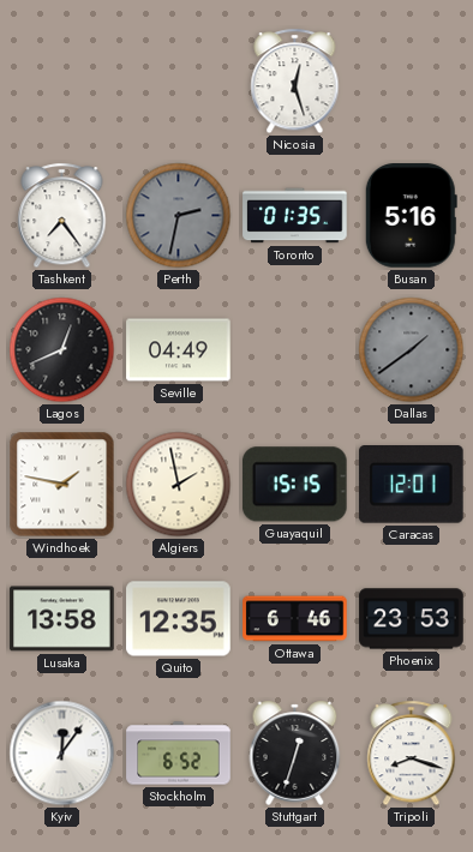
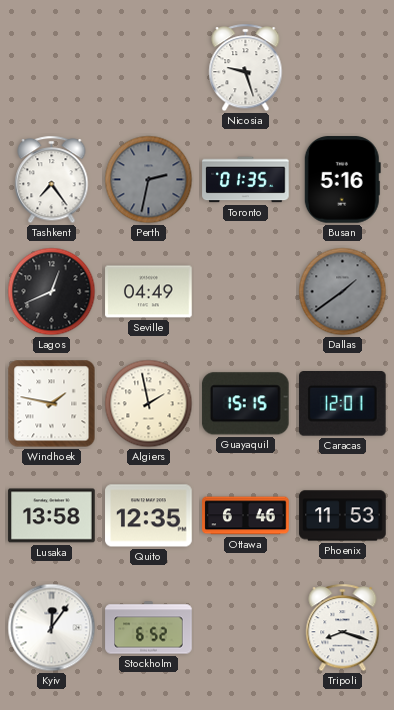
Nicosia: 12:27 -> 9:27 (246, 68)
Phoenix: 23:53 -> 11:53 (343, 516)
Stuttgart: 12:33 -> none (295, 752)
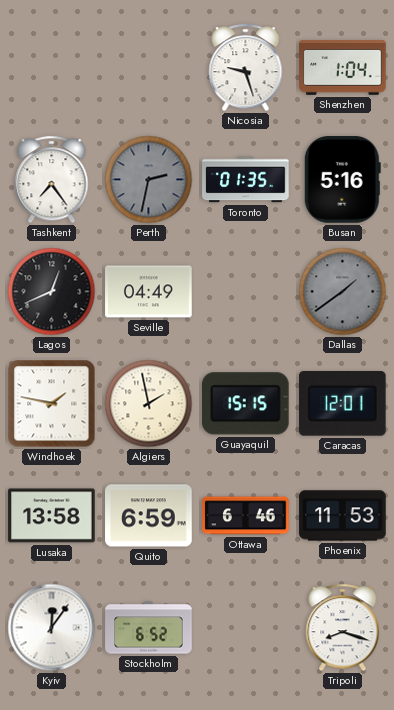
Shenzhen: none -> 1:04 (343, 68)
Quito: 12:35 -> 6:59 (149, 516)
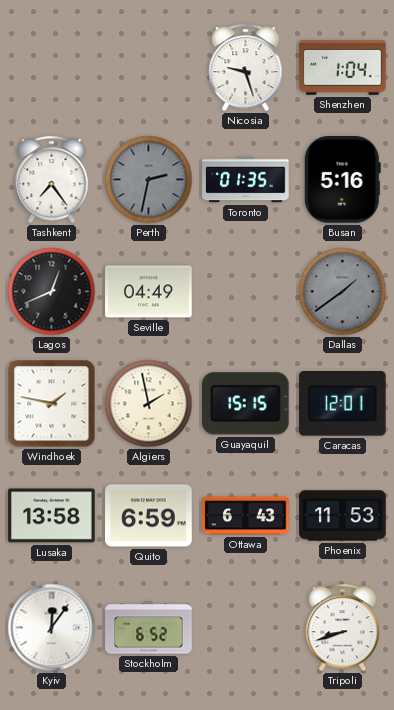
Ottawa: 6:46 -> 6:43 (246, 516)
Tripoli: 8:18 -> 8:42 (343, 628)
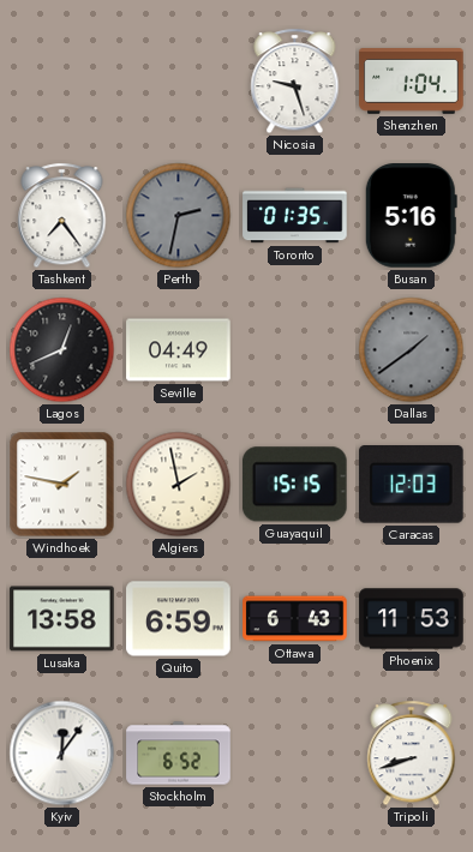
Caracas: 12:01 -> 12:03 (412, 485)
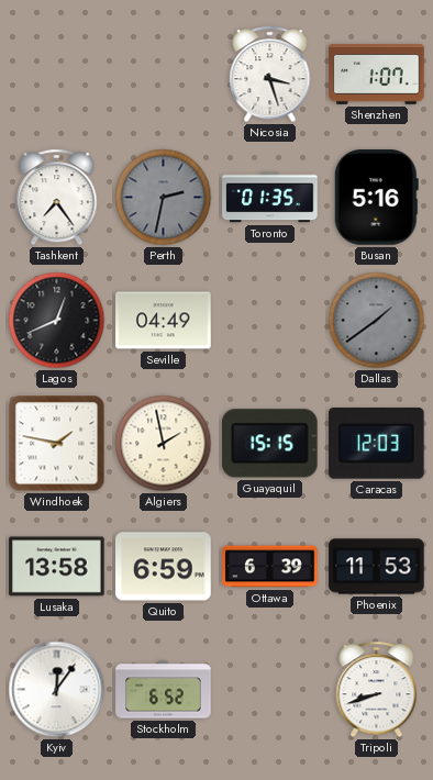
Nicosia: 9:27 -> 3:27 (270, 75)
Shenzhen: 1:04 -> 1:07 (377, 75)
Ottawa: 6:43 -> 6:39 (270, 567)
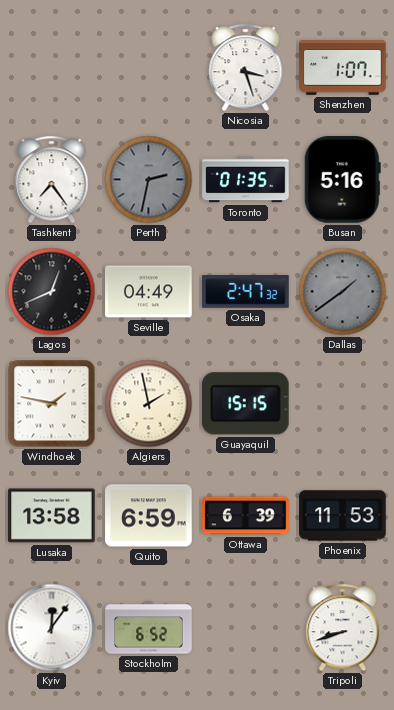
Osaka: none -> 2:47 (246, 292)
Caracas: 12:03 -> none (377, 444)
